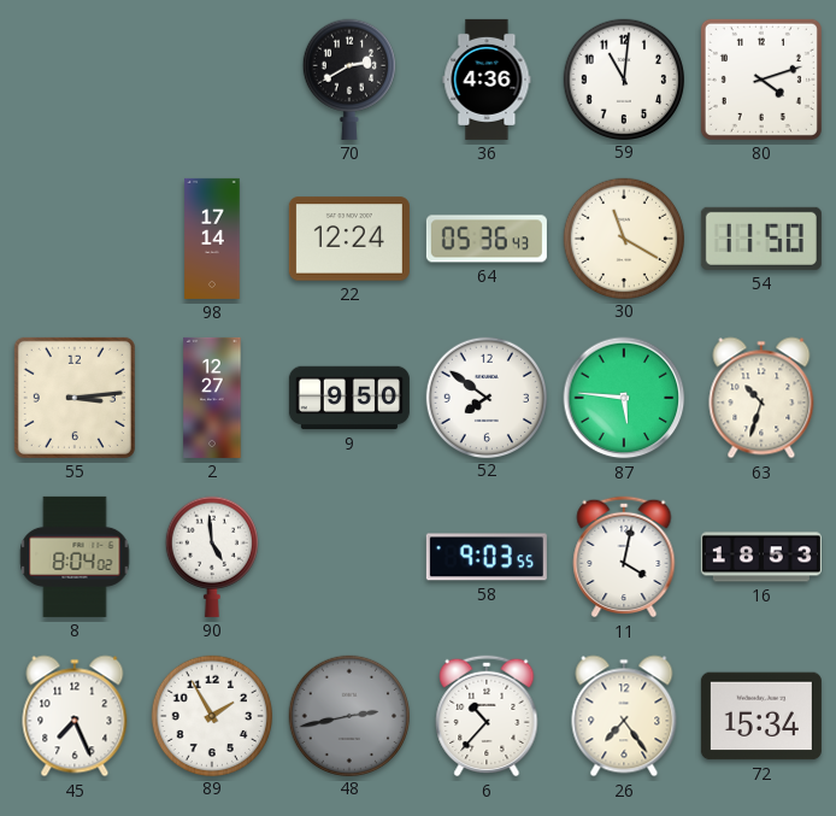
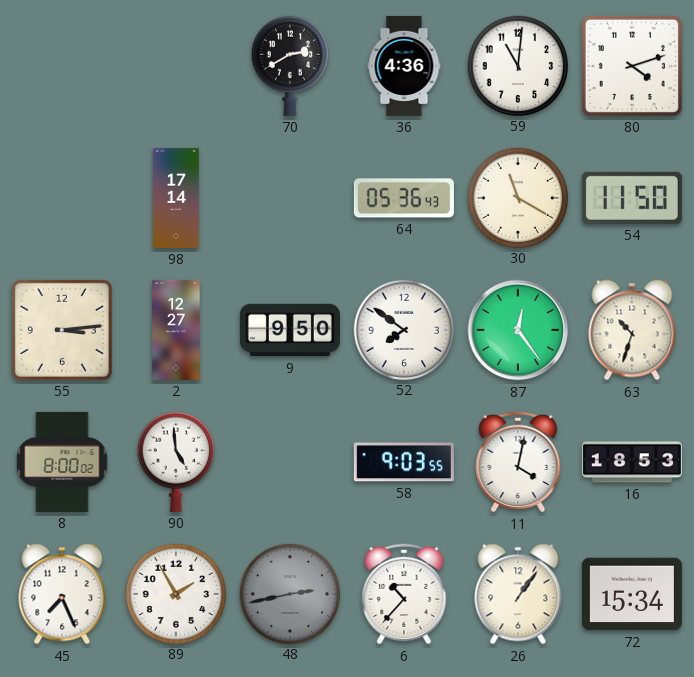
22: 12:24 -> none (349, 239)
87: 5:46 -> 12:24 (518, 330)
8: 8:04 -> 8:00 (62, 462)
26: 7:24 -> 1:06 (518, 594)
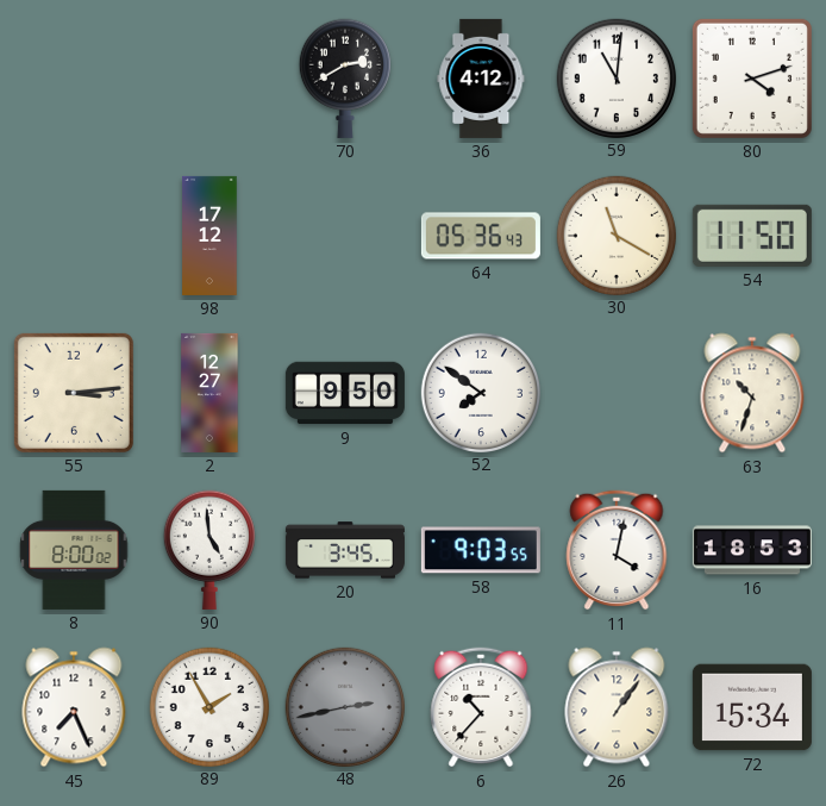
36: 4:36 -> 4:12 (481, 79)
98: 17:14 -> 17:12 (209, 236)
87: 12:24 -> none (518, 330)
20: none -> 3:45 (345, 550)
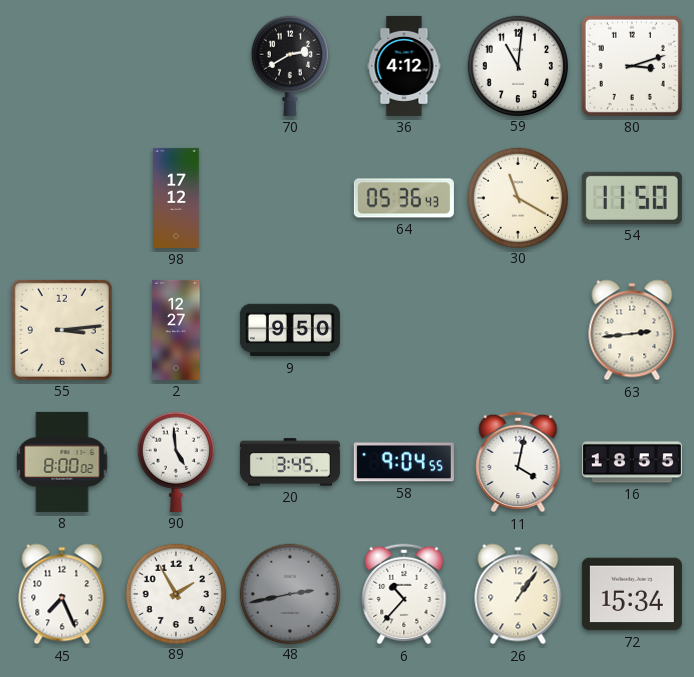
80: 4:12 -> 3:12 (632, 66)
52: 7:51 -> none (480, 392)
63: 10:33 -> 2:44 (632, 330)
58: 9:03 -> 9:04 (404, 462)
16: 18:53 -> 18:55 (632, 462)
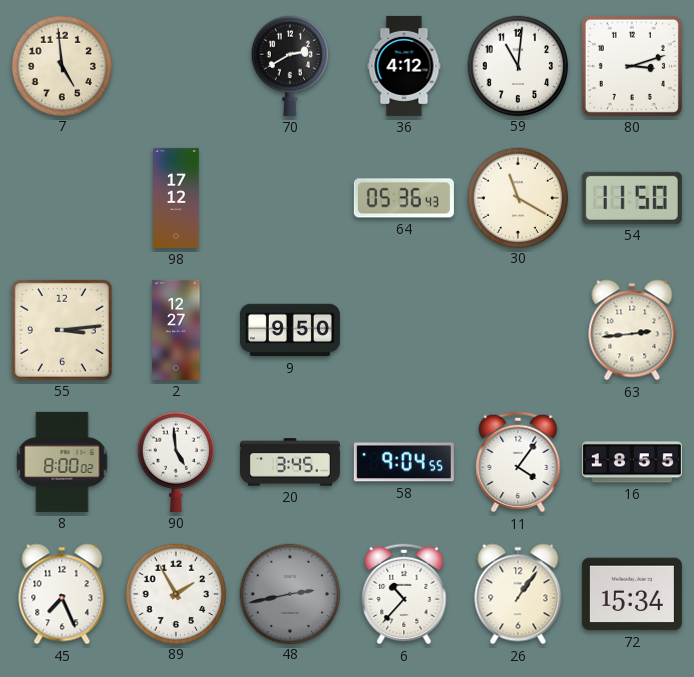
7: none -> 4:59 (61, 65)
11: 4:02 -> 4:06 (518, 462)
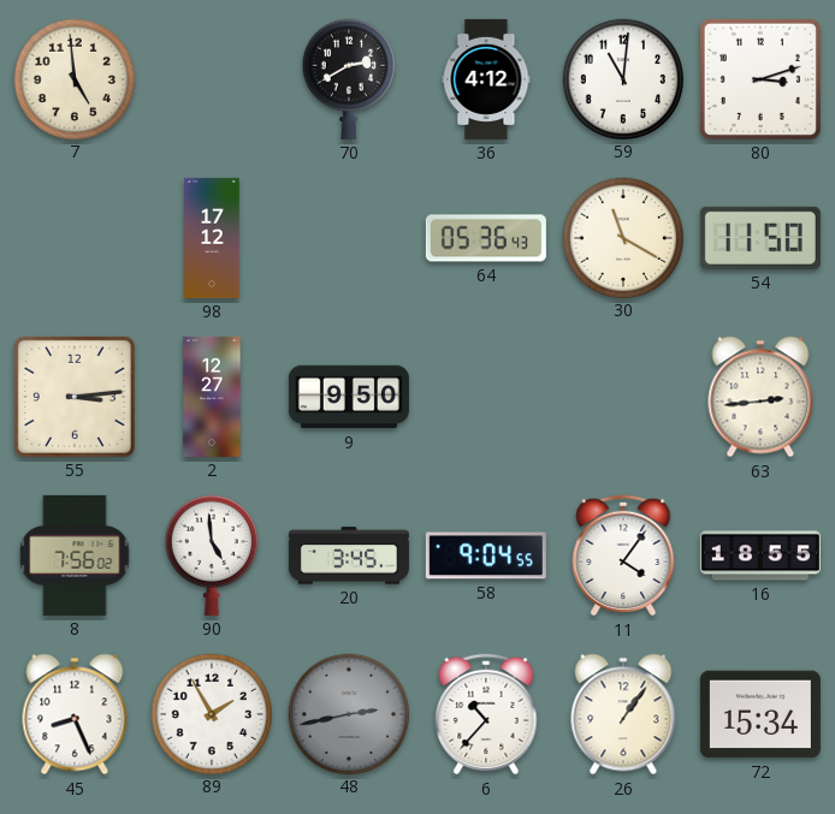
8: 8:00 -> 7:56 (75, 555)
45: 7:26 -> 8:26 (75, 714)
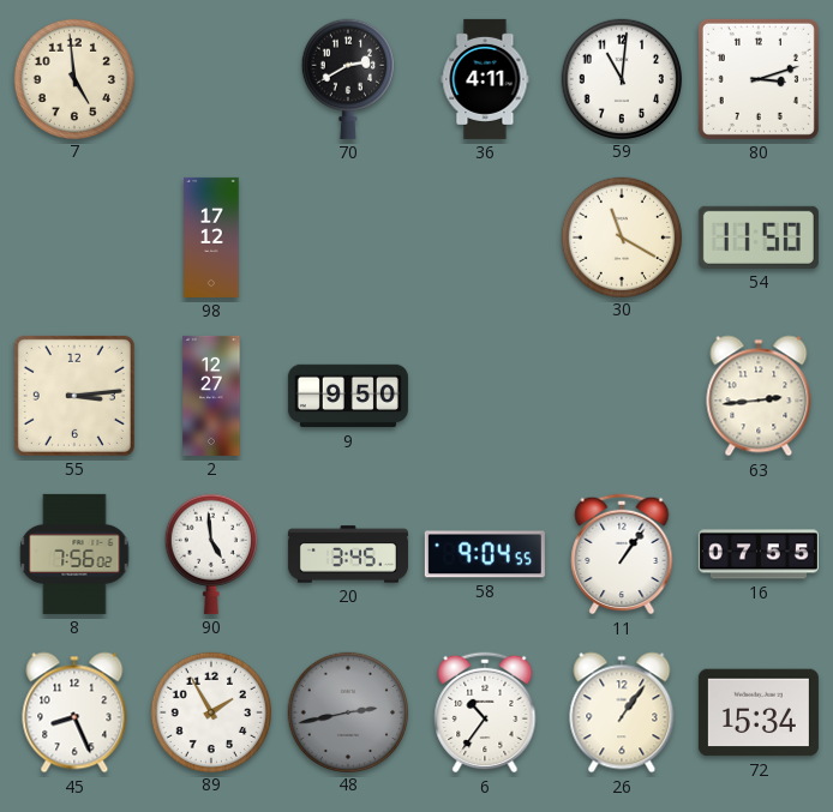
36: 4:12 -> 4:11 (485, 79)
64: 05:36 -> none (486, 238)
11: 4:06 -> 1:06 (622, 554)
16: 18:55 -> 07:55 (759, 554)
6: 10:37 -> 10:36 (485, 712)
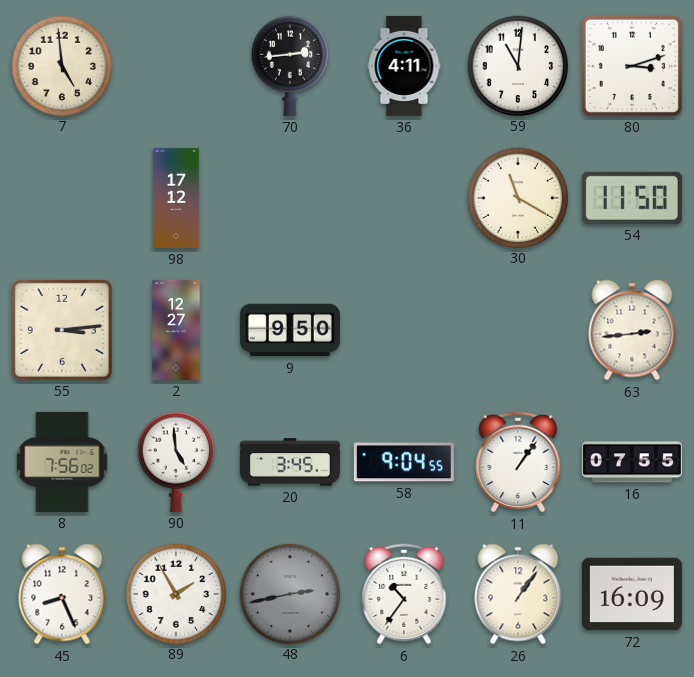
70: 2:40 -> 2:44 (289, 66)
72: 15:34 -> 16:09 (632, 594)
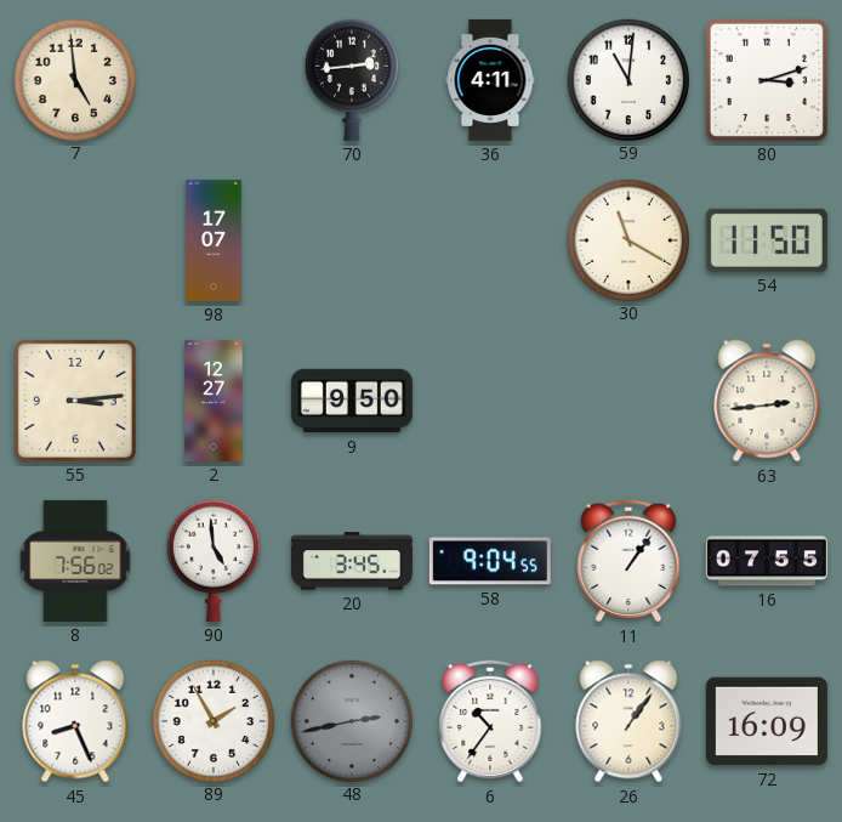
98: 17:12 -> 17:07 (214, 240)
